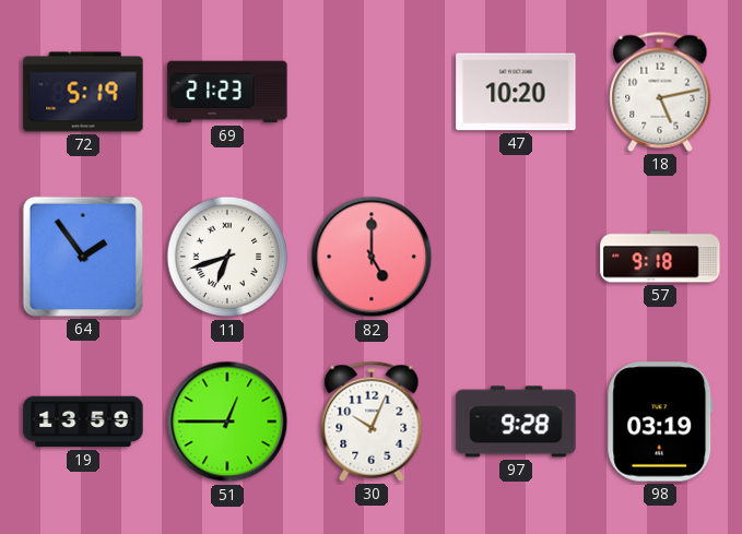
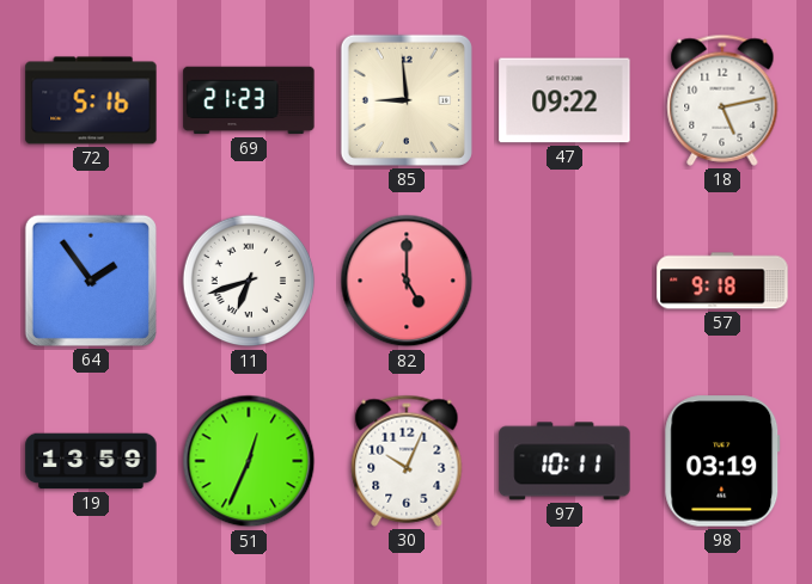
72: 5:19 -> 5:16 (91, 100)
85: none -> 8:59 (407, 100)
47: 10:20 -> 09:22 (564, 100)
51: 12:45 -> 12:34 (249, 461)
97: 9:28 -> 10:11 (564, 461)
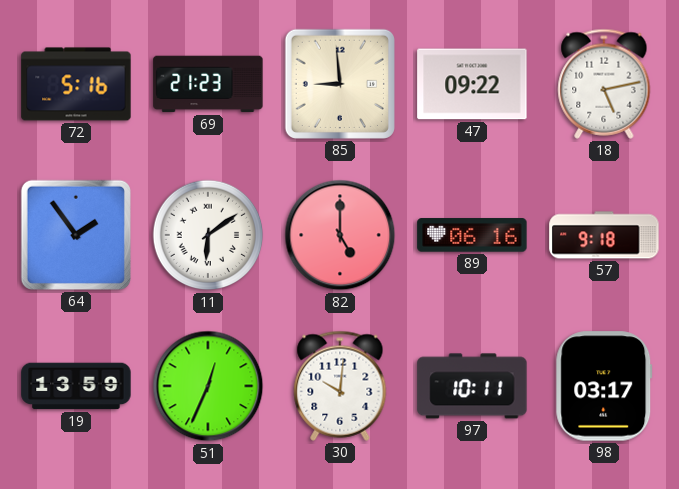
11: 6:42 -> 6:09 (208, 235)
89: none -> 06:16 (472, 235)
30: 10:04 -> 10:01 (340, 386)
98: 03:19 -> 03:17 (604, 386)
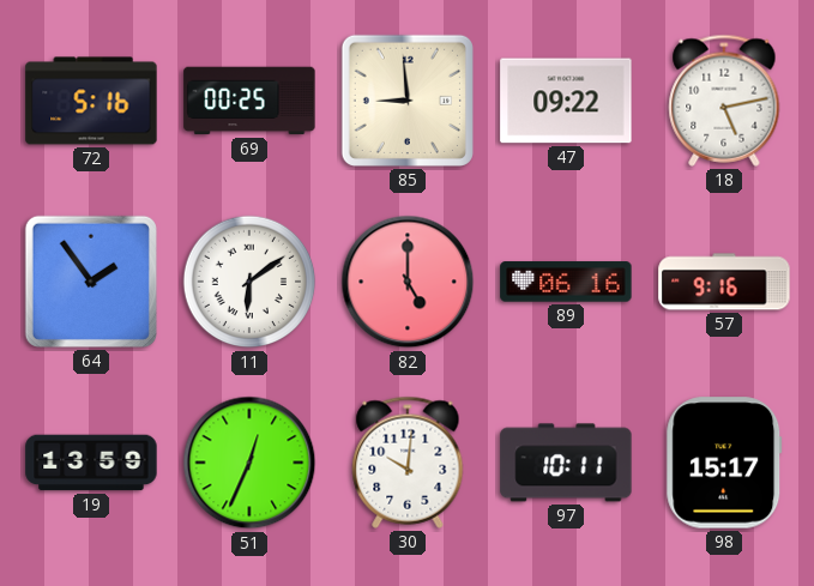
69: 21:23 -> 00:25 (249, 101)
57: 9:18 -> 9:16 (724, 282)
98: 03:17 -> 15:17 (724, 463)
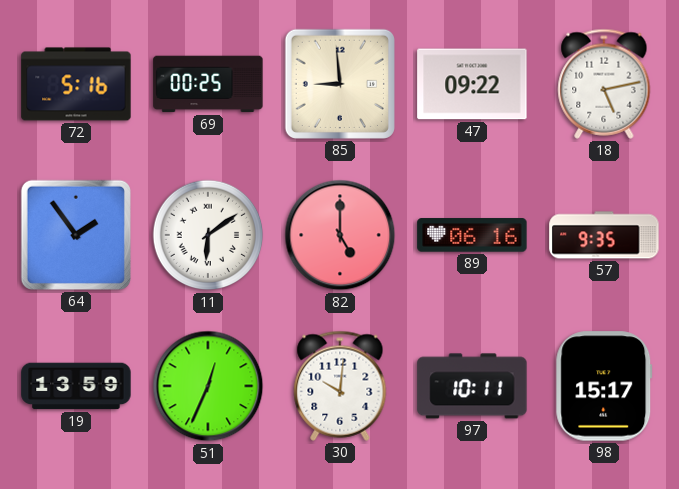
57: 9:16 -> 9:35 (604, 235)
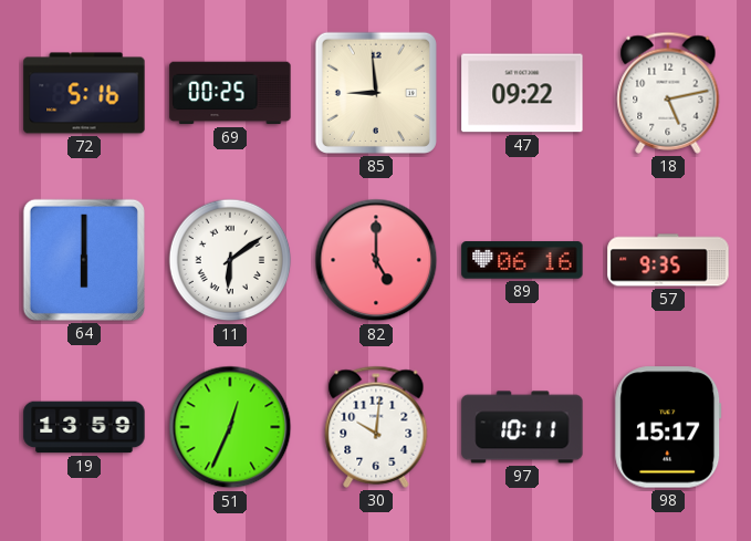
64: 1:54 -> 6:00 (84, 260)
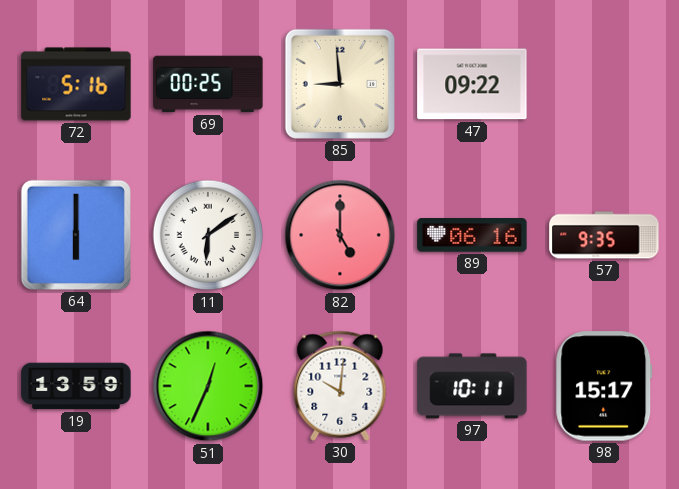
18: 5:13 -> none (668, 93)
